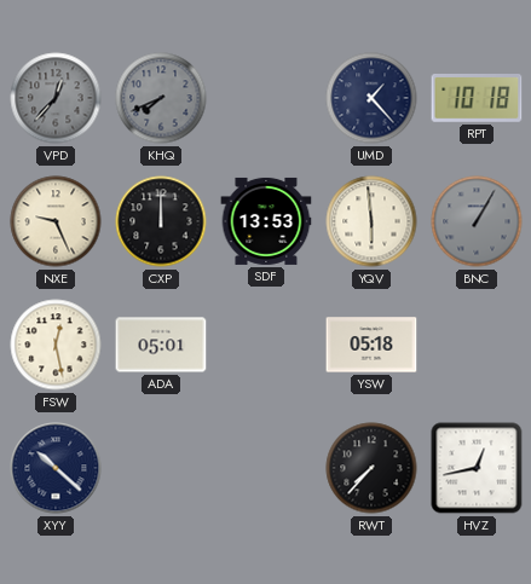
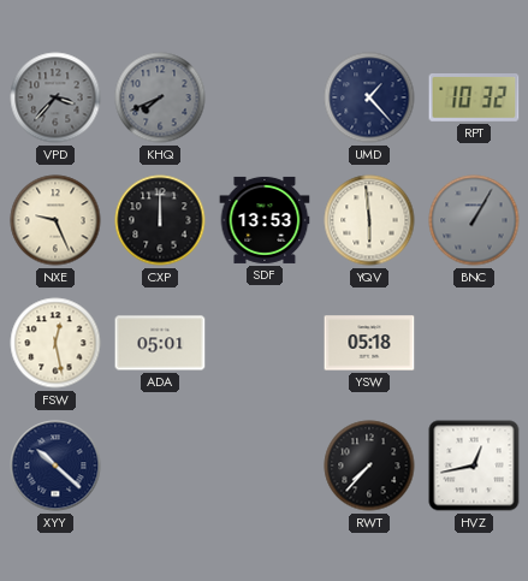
VPD: 12:37 -> 3:37 (55, 97)
RPT: 10:18 -> 10:32 (474, 97)
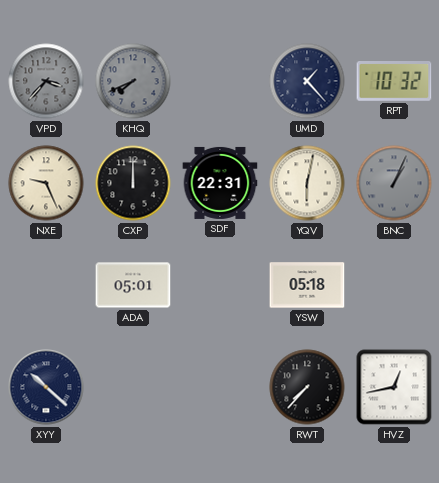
SDF: 13:53 -> 22:31 (220, 183)
YQV: 5:59 -> 6:02 (307, 183)
BNC: 1:05 -> 1:04 (394, 183)
FSW: 12:28 -> none (55, 343)
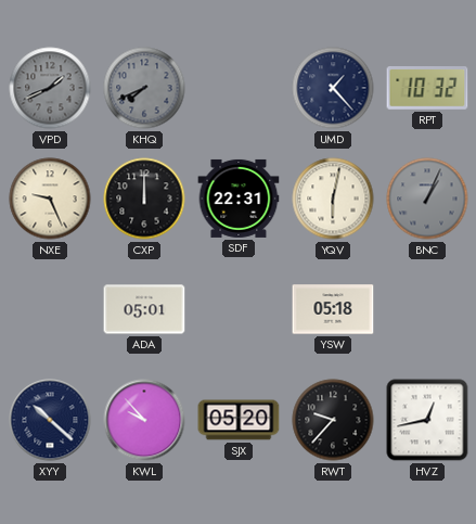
VPD: 3:37 -> 1:41 (50, 88)
KWL: none -> 9:53 (144, 420)
SJX: none -> 05:20 (239, 420)
RWT: 7:37 -> 9:37 (333, 420)
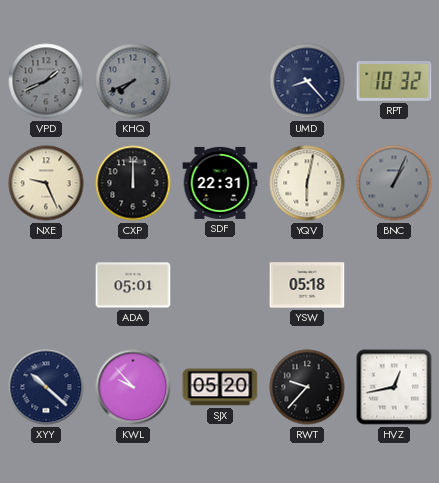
UMD: 1:23 -> 8:23 (307, 81)
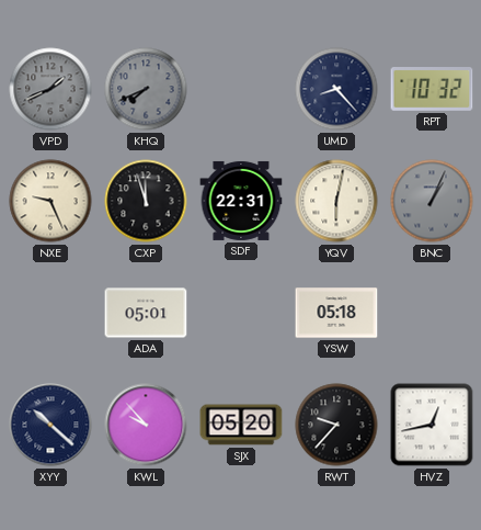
CXP: 12:00 -> 11:57 (146, 201)
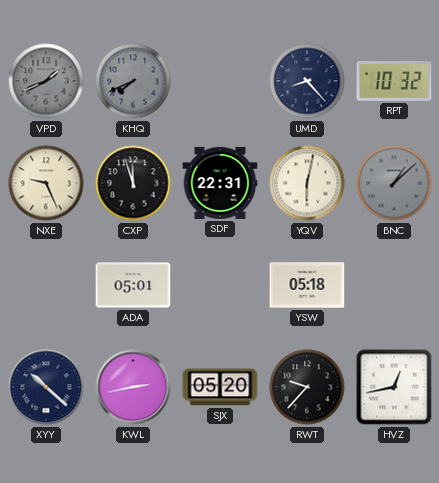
BNC: 1:04 -> 1:08 (394, 183)
KWL: 9:53 -> 2:43 (133, 387)
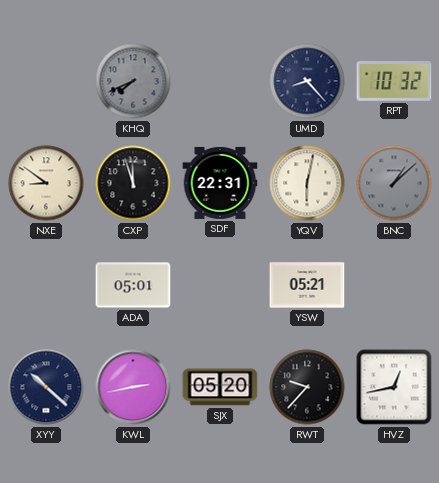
VPD: 1:41 -> none (46, 81)
NXE: 9:26 -> 8:51 (46, 183)
YSW: 05:18 -> 05:21 (307, 285)
